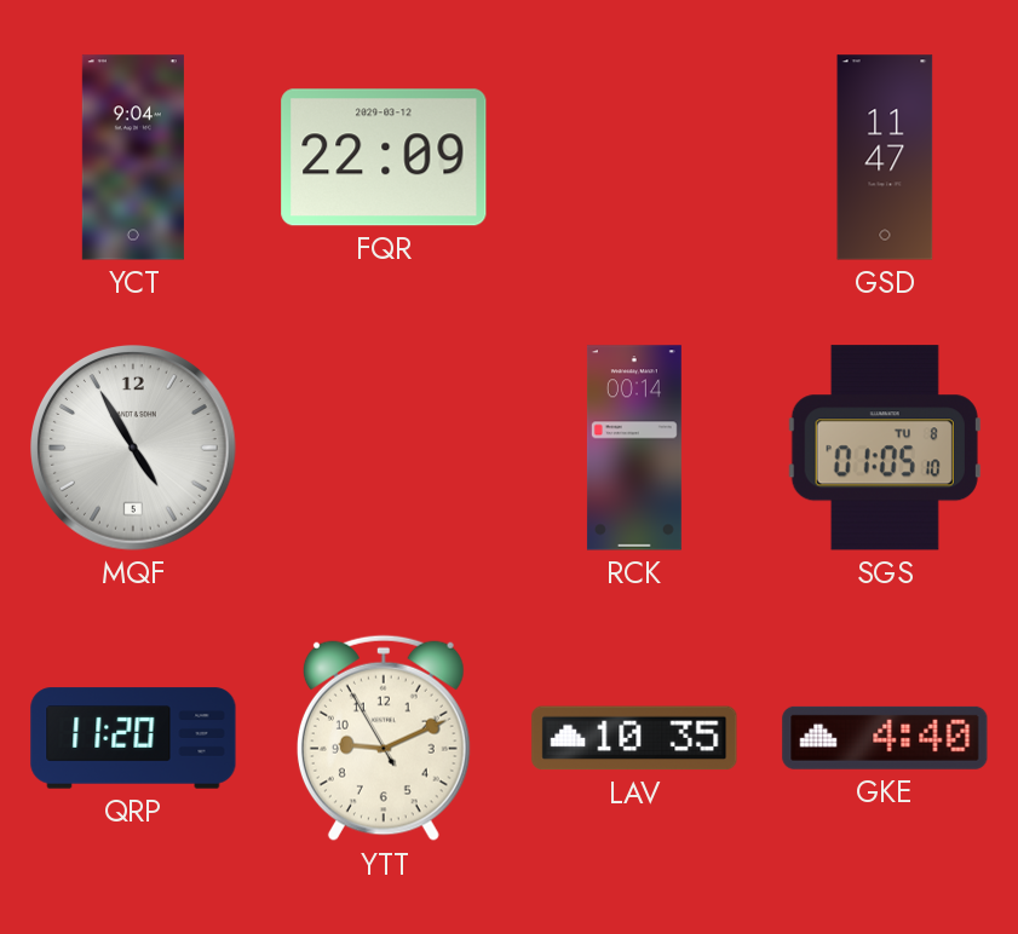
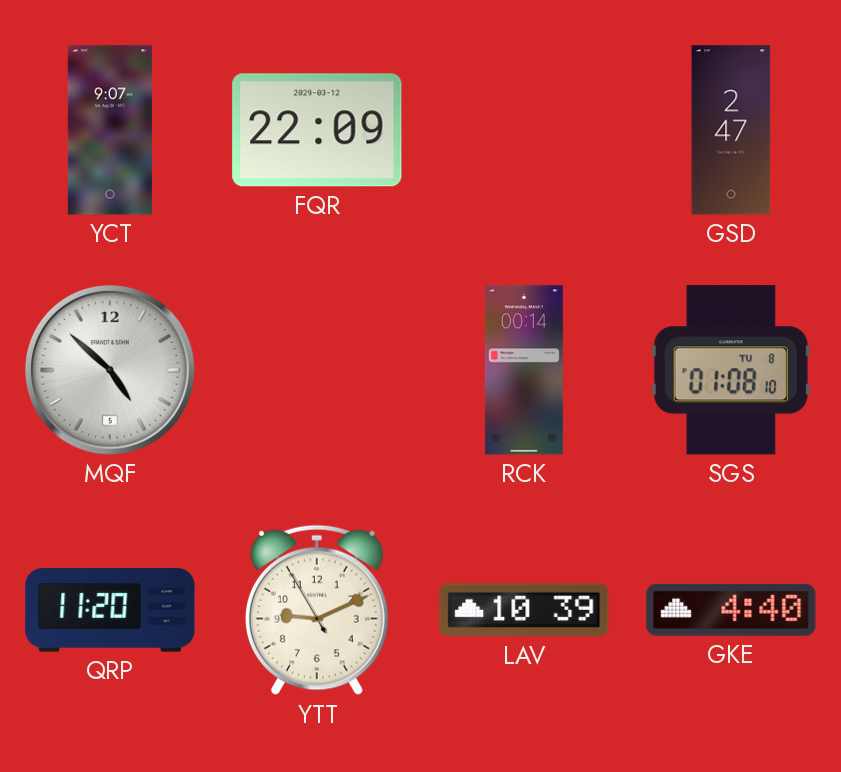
YCT: 9:04 -> 9:07 (110, 130)
GSD: 11:47 -> 2:47 (731, 130)
MQF: 4:55 -> 4:52 (111, 371)
SGS: 01:05 -> 01:08 (731, 370)
LAV: 10:35 -> 10:39 (524, 610)
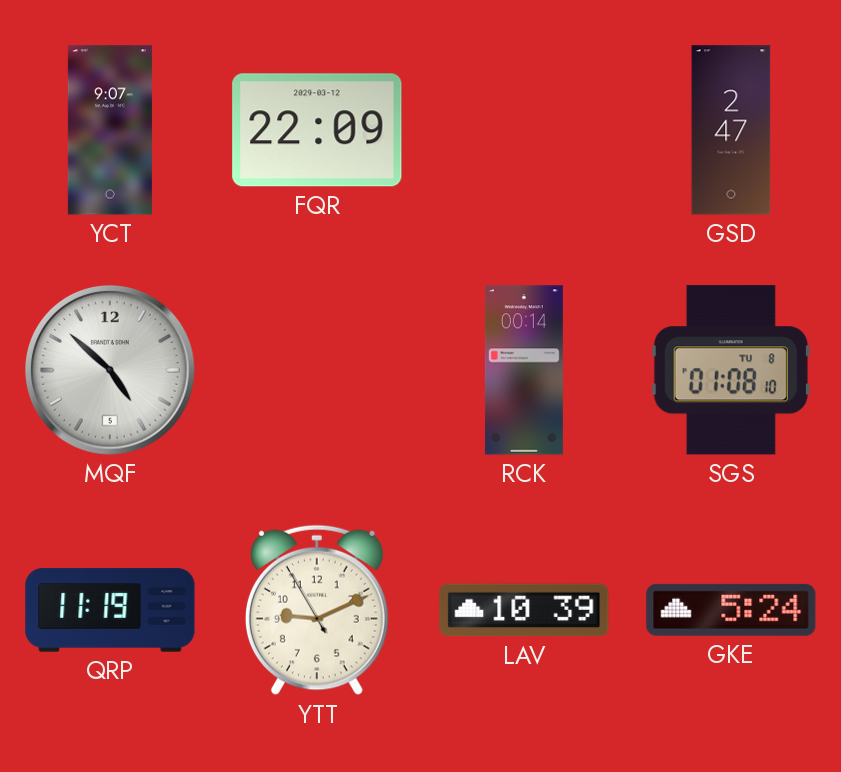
QRP: 11:20 -> 11:19 (110, 610)
GKE: 4:40 -> 5:24 (731, 610)
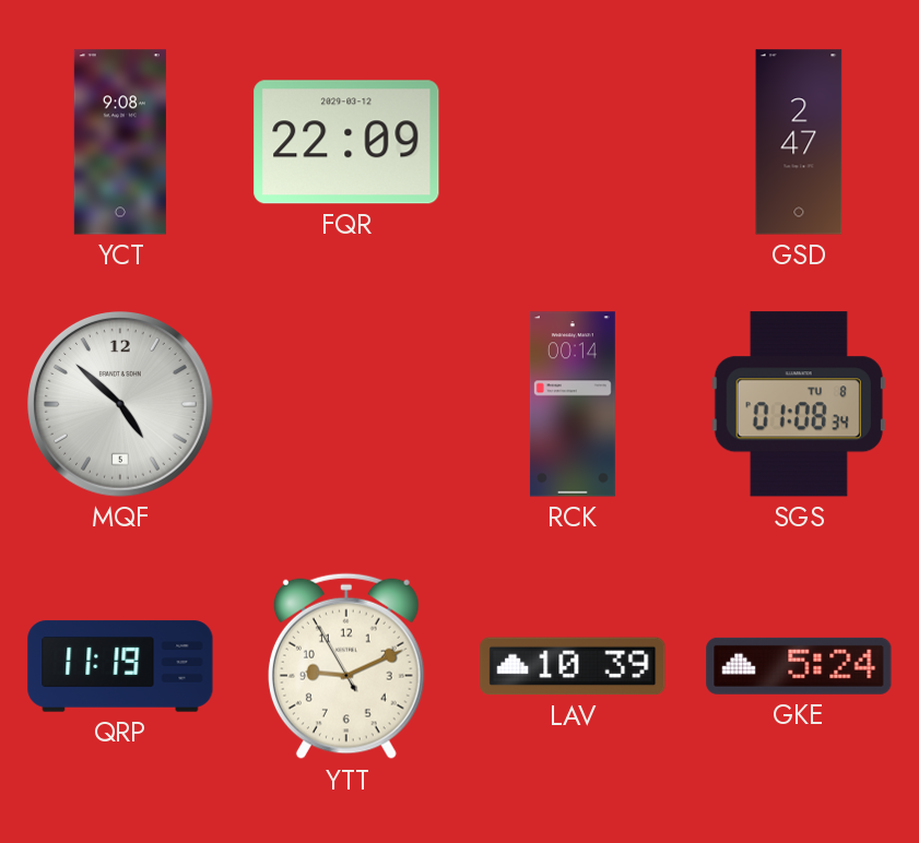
YCT: 9:07 -> 9:08 (120, 142)
SGS: 01:08:10 -> 01:08:34 (799, 404)
